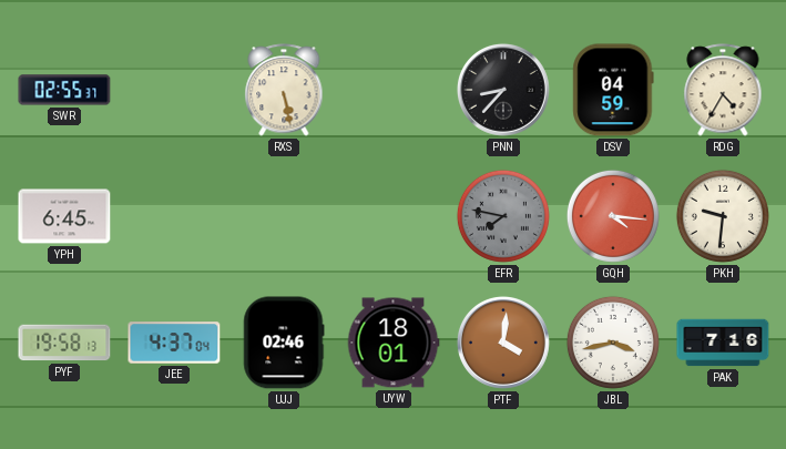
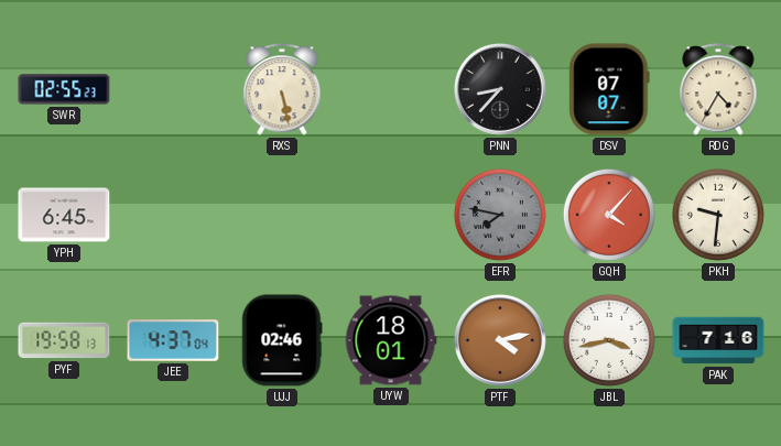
SWR: 02:55:37 -> 02:55:23 (64, 89)
DSV: 04:59 -> 07:07 (609, 89)
GQH: 4:16 -> 4:07 (609, 215)
PTF: 4:01 -> 4:13 (500, 340)
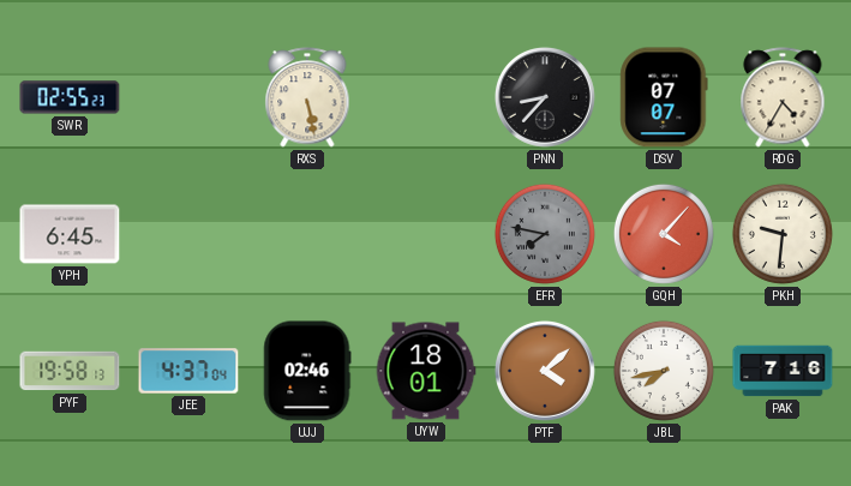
PTF: 4:13 -> 4:08 (545, 371)
JBL: 3:43 -> 7:43 (664, 371)
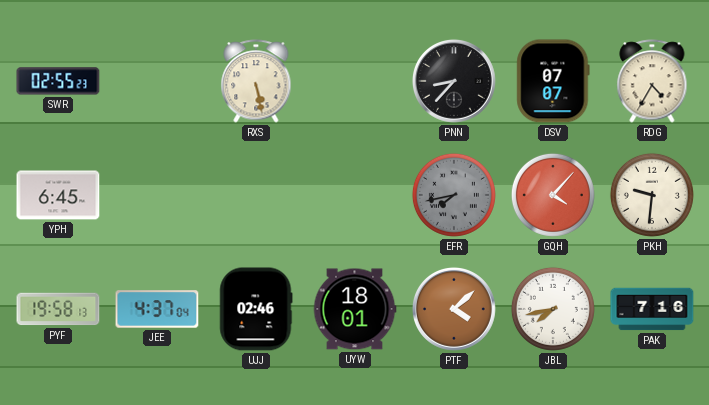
EFR: 7:47 -> 7:43 (454, 195)
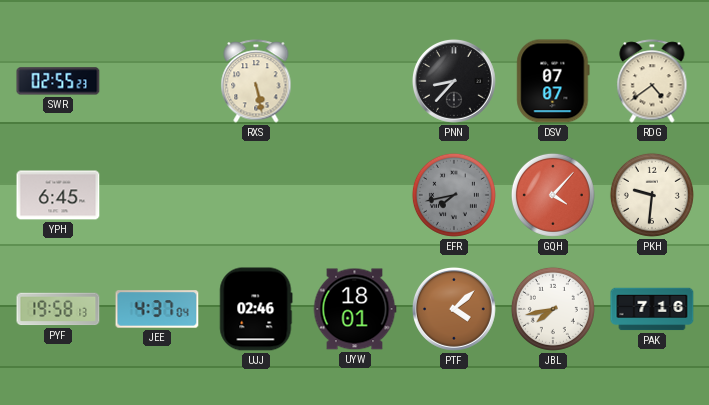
RDG: 4:35 -> 4:39 (652, 81)
